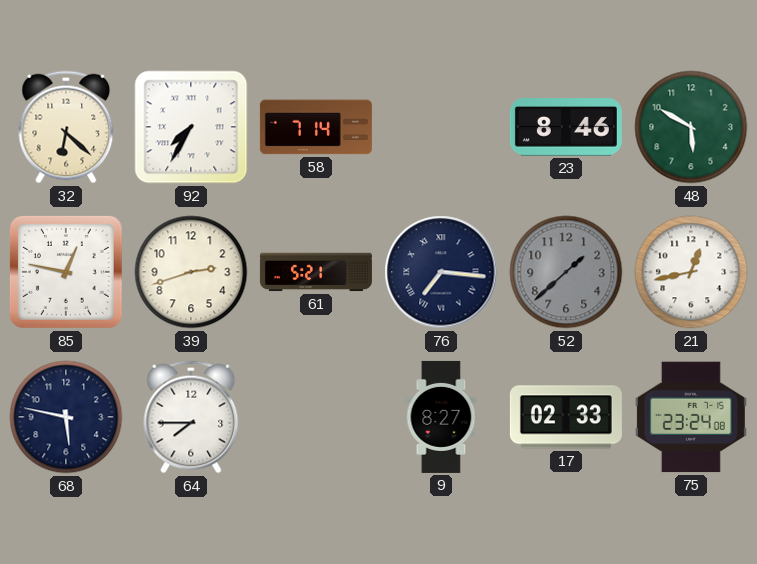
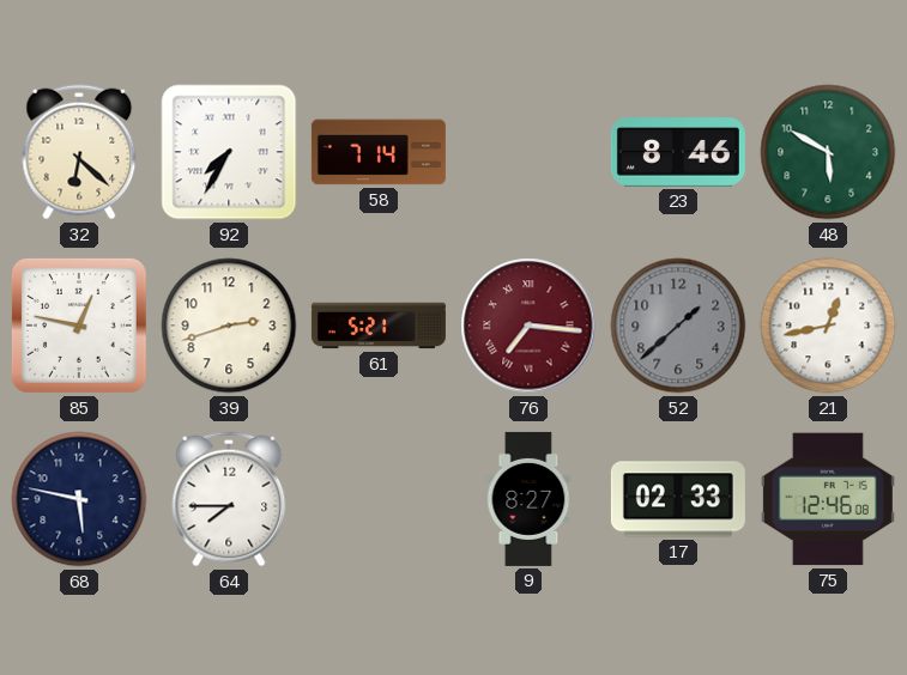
76 dial: navy -> burgundy (528, 326)
75: 23:24 -> 12:46 (828, 499)
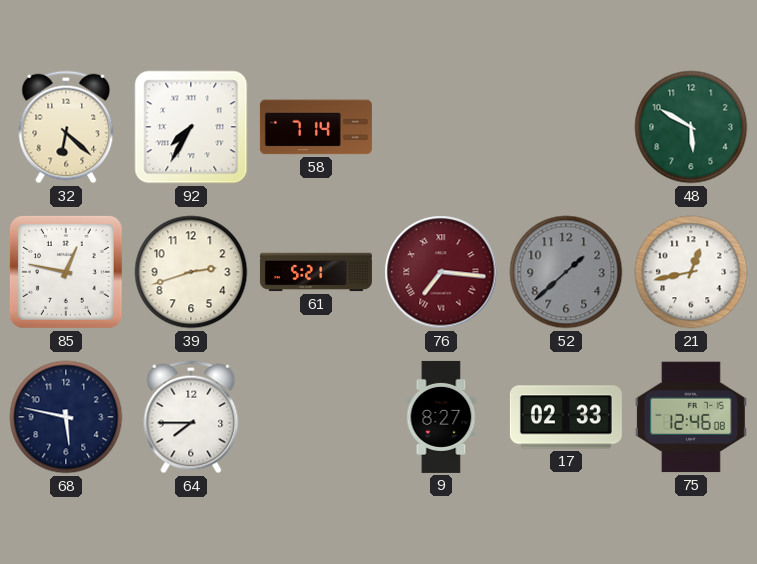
23: 8:46 -> none (678, 152)
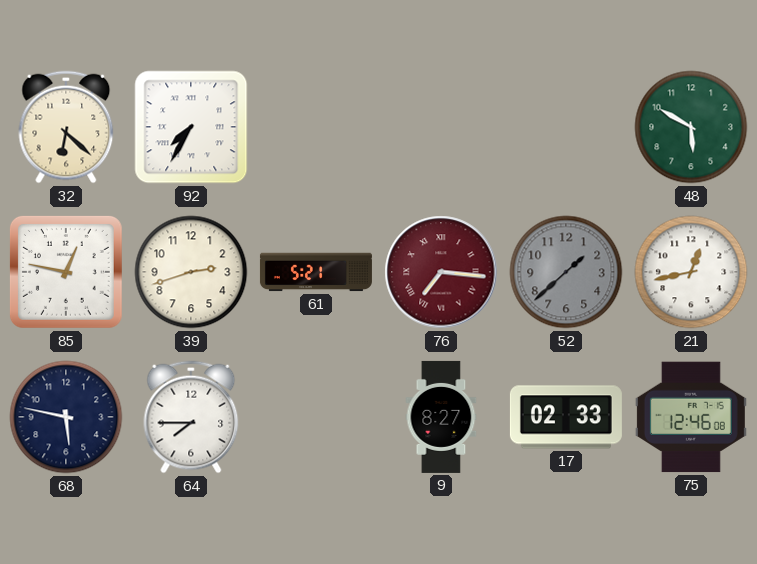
58: 7:14 -> none (316, 127)
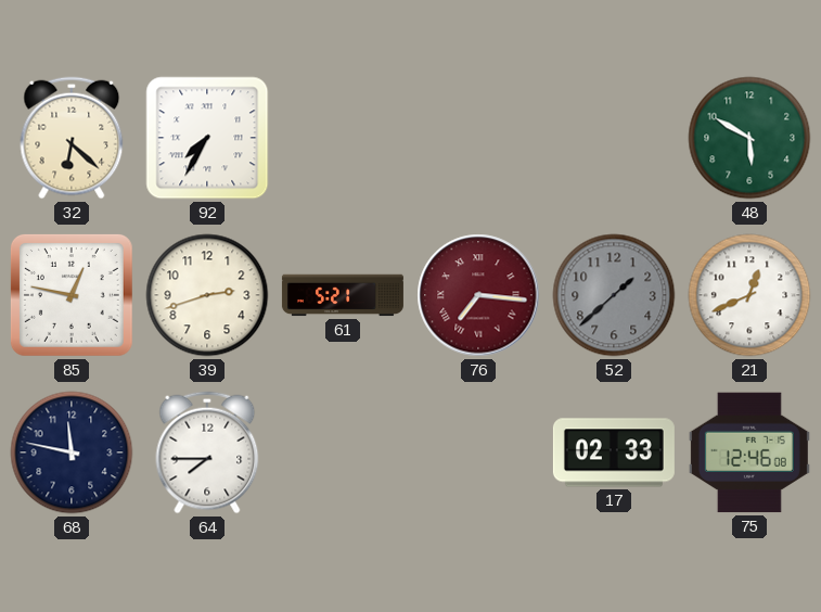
21: 12:43 -> 12:41 (749, 295)
68: 5:47 -> 11:47 (72, 452)
9: 8:27 -> none (441, 417)
